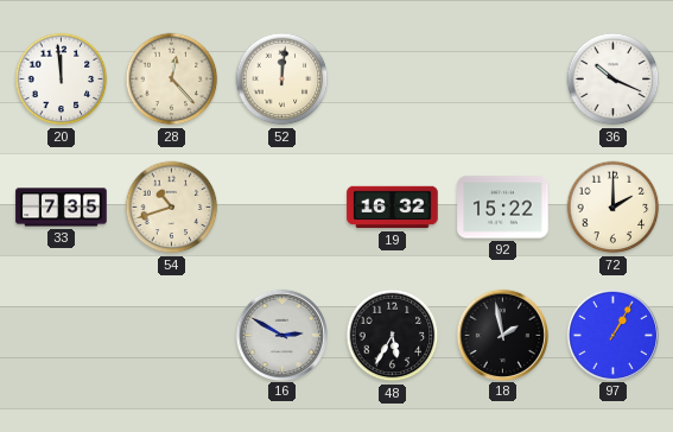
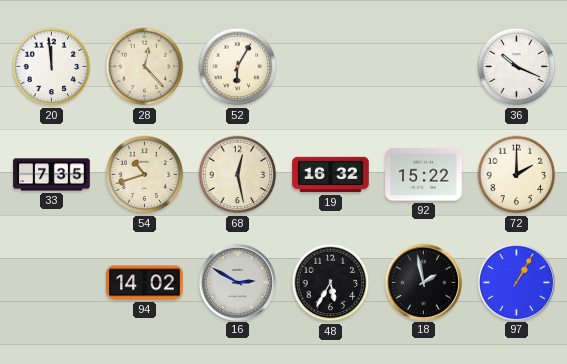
52: 12:01 -> 6:05 (238, 67)
68: none -> 12:28 (238, 175)
94: none -> 14:02 (145, 283)
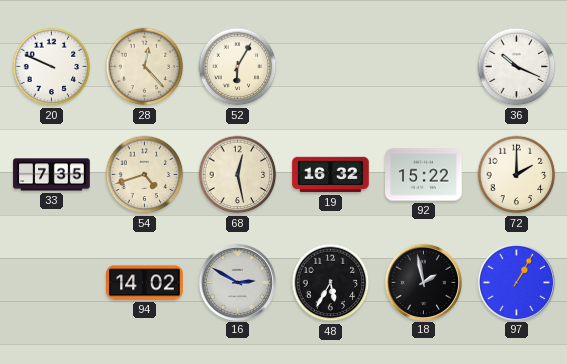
20: 11:59 -> 9:49 (52, 67)
54: 10:42 -> 4:42 (145, 175)
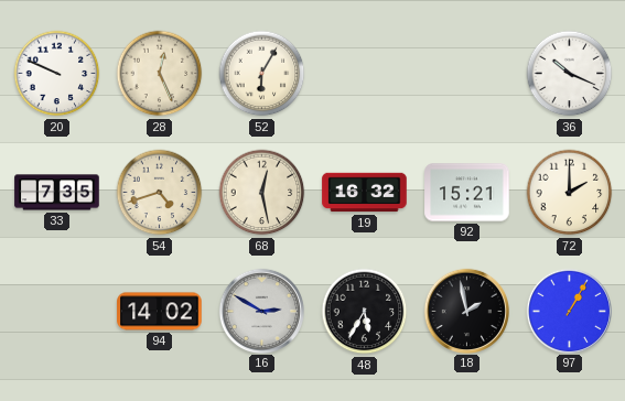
28: 12:23 -> 12:26 (160, 74)
92: 15:22 -> 15:21 (467, 193)
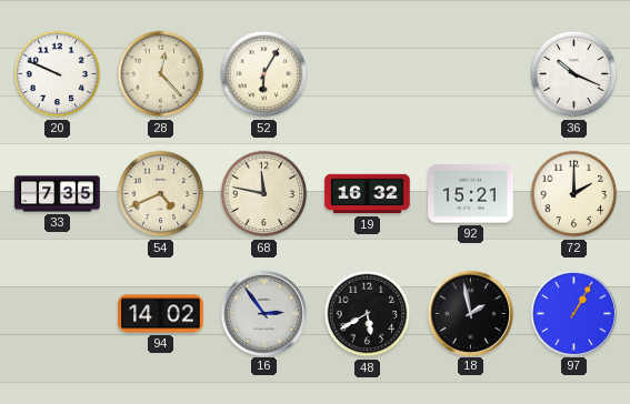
28: 12:26 -> 12:23 (161, 74)
54: 4:42 -> 4:41 (161, 194)
68: 12:28 -> 11:47 (264, 194)
16: 2:50 -> 2:54 (263, 313)
48: 5:35 -> 5:40 (368, 314)
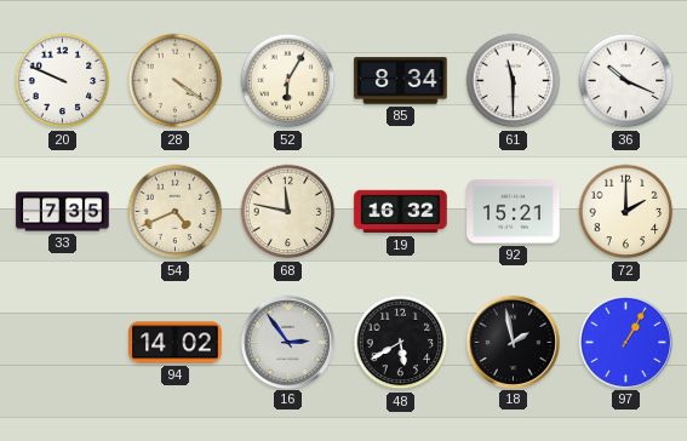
28: 12:23 -> 4:21 (176, 81)
85: none -> 8:34 (401, 81)
61: none -> 11:30 (514, 81)
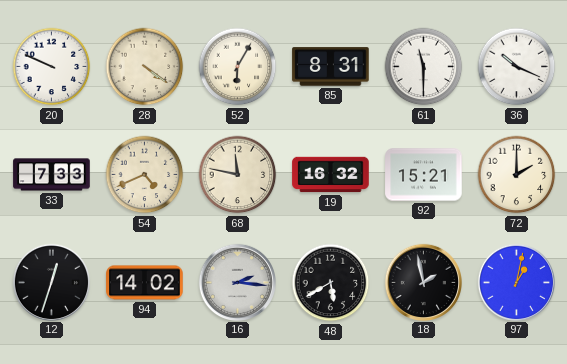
85: 8:34 -> 8:31 (331, 67)
33: 7:35 -> 7:33 (52, 175)
12: none -> 12:33 (51, 282)
16: 2:54 -> 2:16 (237, 282)
97: 1:05 -> 1:02 (516, 282)
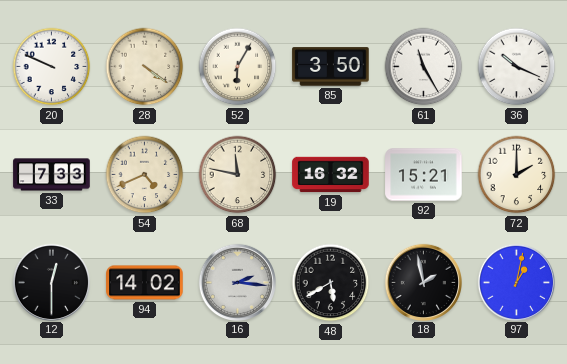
85: 8:31 -> 3:50 (331, 67)
61: 11:30 -> 11:25 (424, 67)
12: 12:33 -> 12:30 (51, 282)
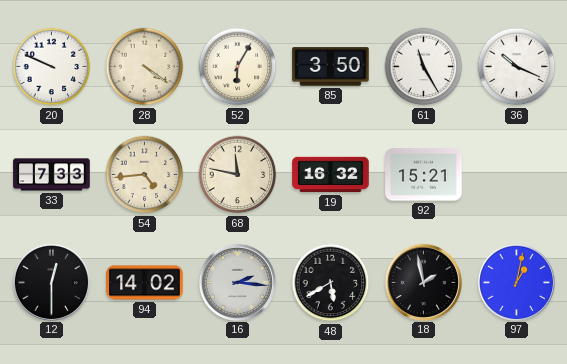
54: 4:41 -> 4:44 (145, 175)
72: 2:00 -> none (517, 175)
